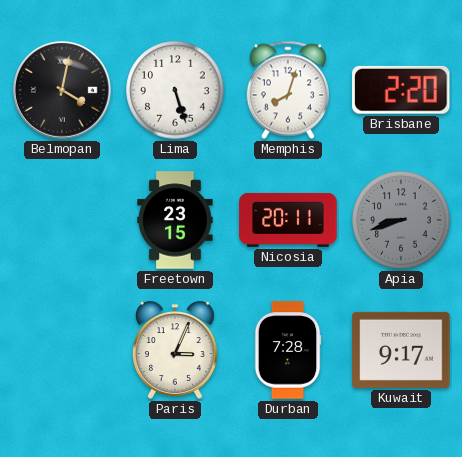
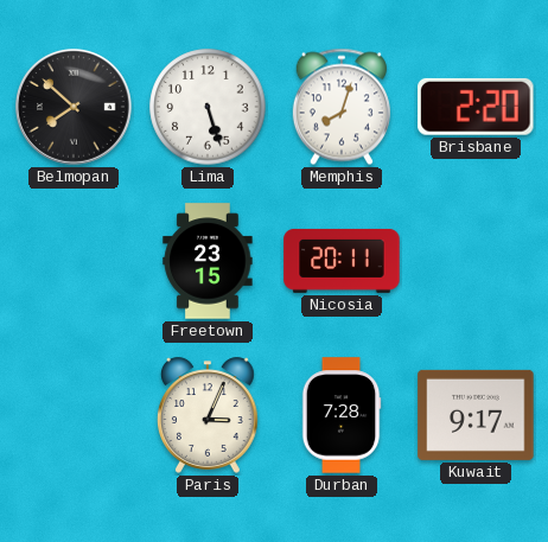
Belmopan: 4:02 -> 7:52 (75, 108)
Apia: 8:42 -> none (401, 220)
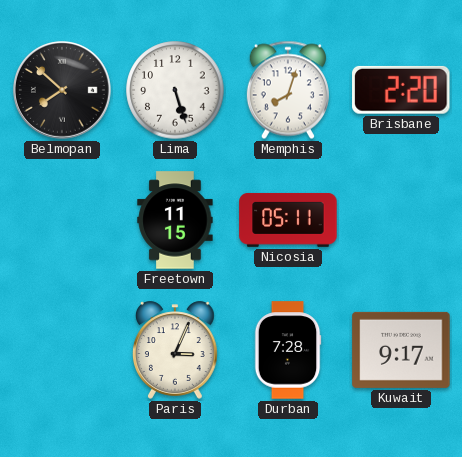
Freetown: 23:15 -> 11:15 (175, 220)
Nicosia: 20:11 -> 05:11 (288, 220)
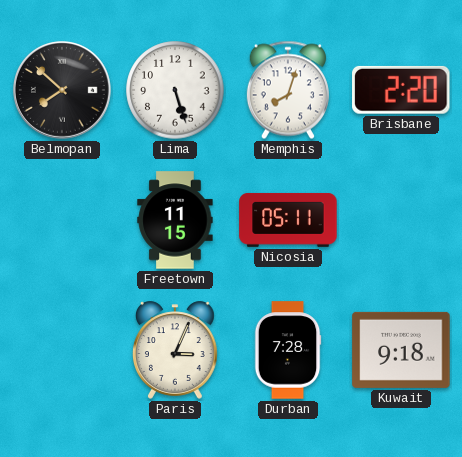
Kuwait: 9:17 -> 9:18 (401, 350)
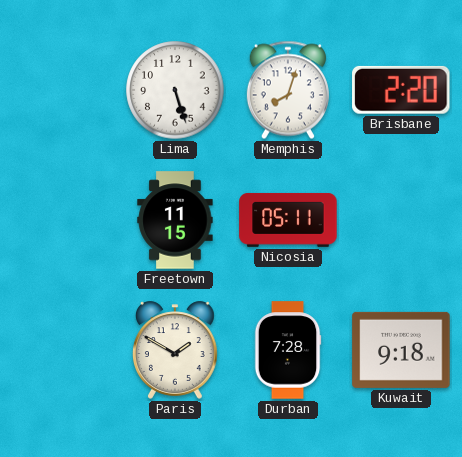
Belmopan: 7:52 -> none (63, 91)
Paris: 3:04 -> 1:50 (175, 350)
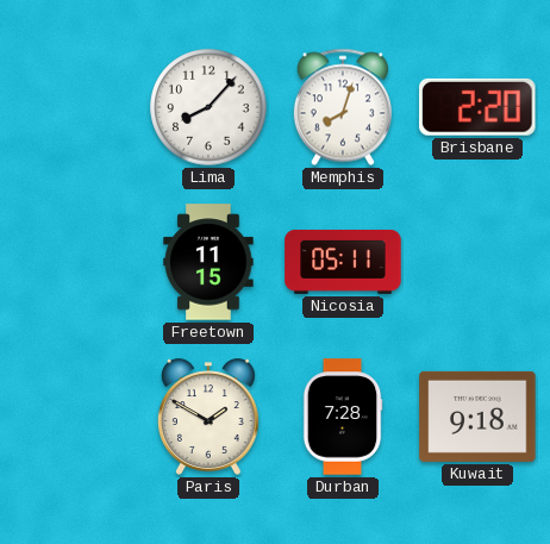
Lima: 5:27 -> 8:07 (208, 107)
